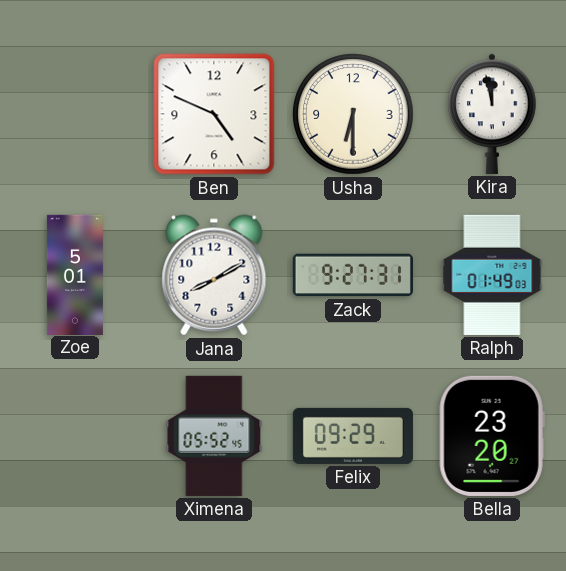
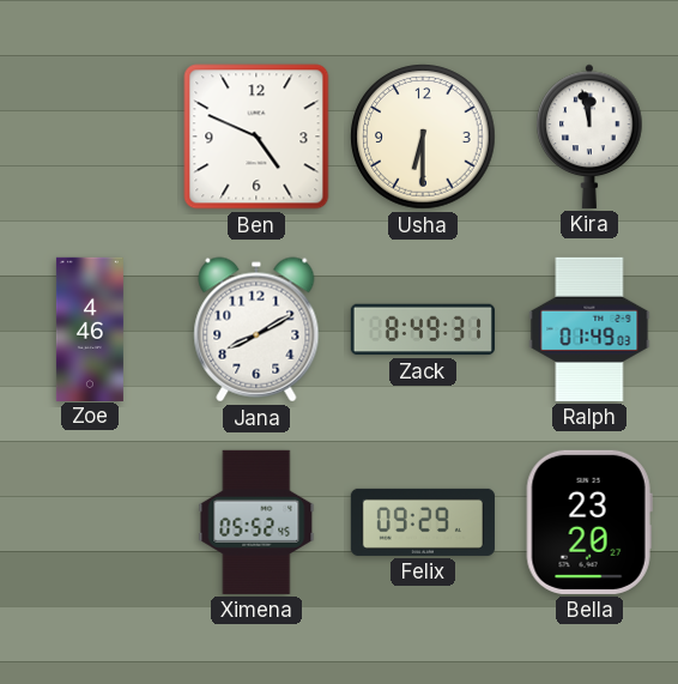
Zoe: 5:01 -> 4:46 (90, 328)
Zack: 9:27 -> 8:49 (423, 329)
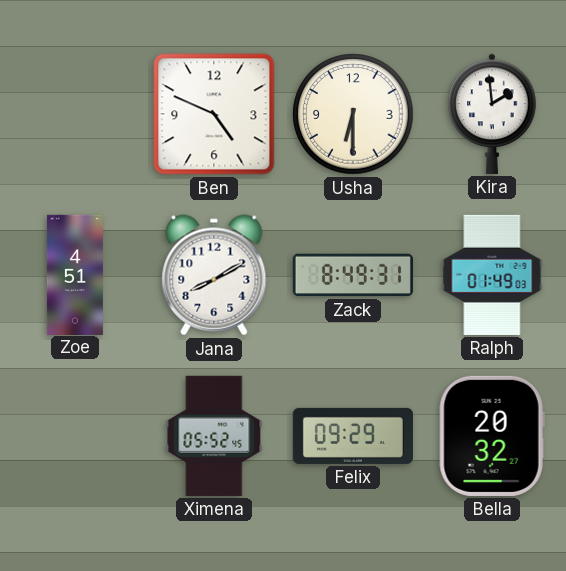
Kira: 11:58 -> 1:59 (492, 114)
Zoe: 4:46 -> 4:51 (75, 274)
Bella: 23:20 -> 20:32 (492, 436)
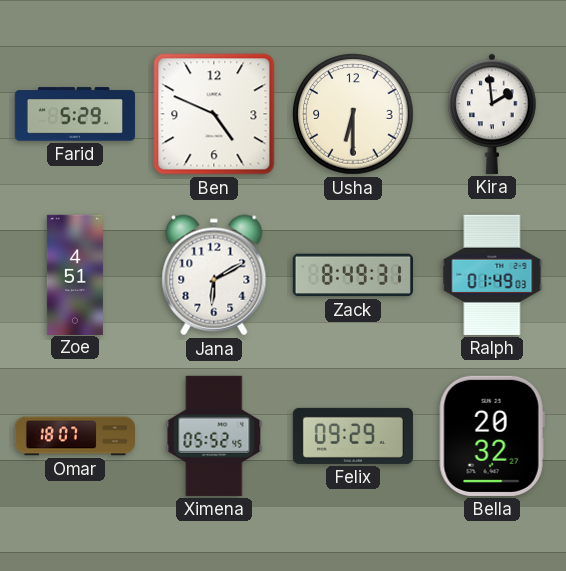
Farid: none -> 5:29 (75, 114)
Jana: 8:10 -> 6:10 (214, 275)
Omar: none -> 18:07 (74, 436)
